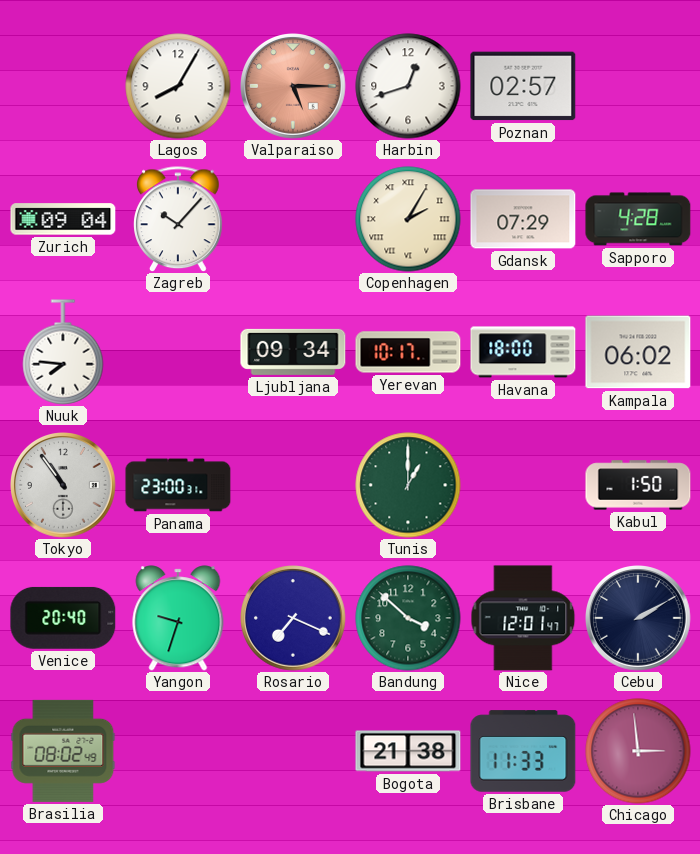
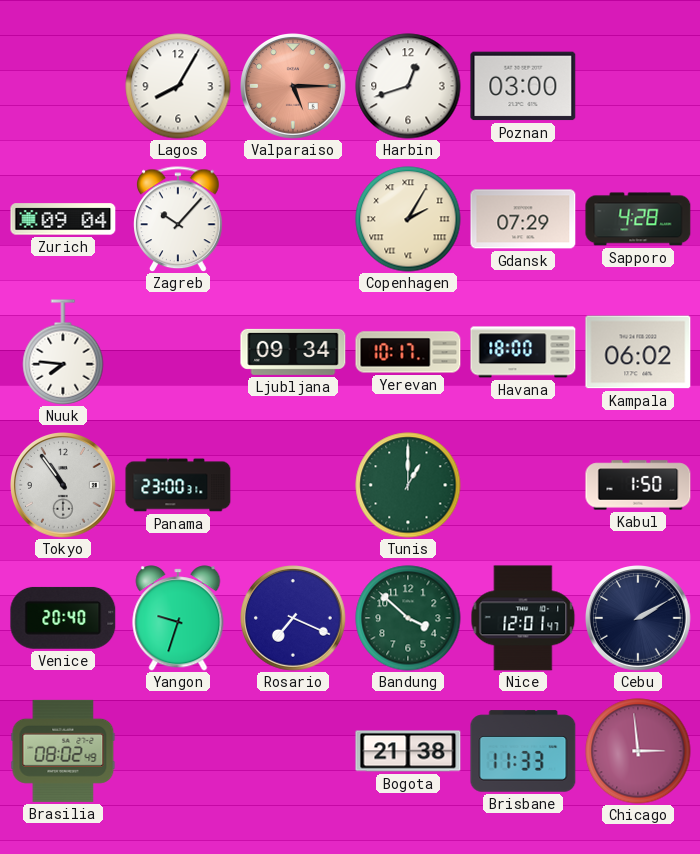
Poznan: 02:57 -> 03:00 (523, 86)
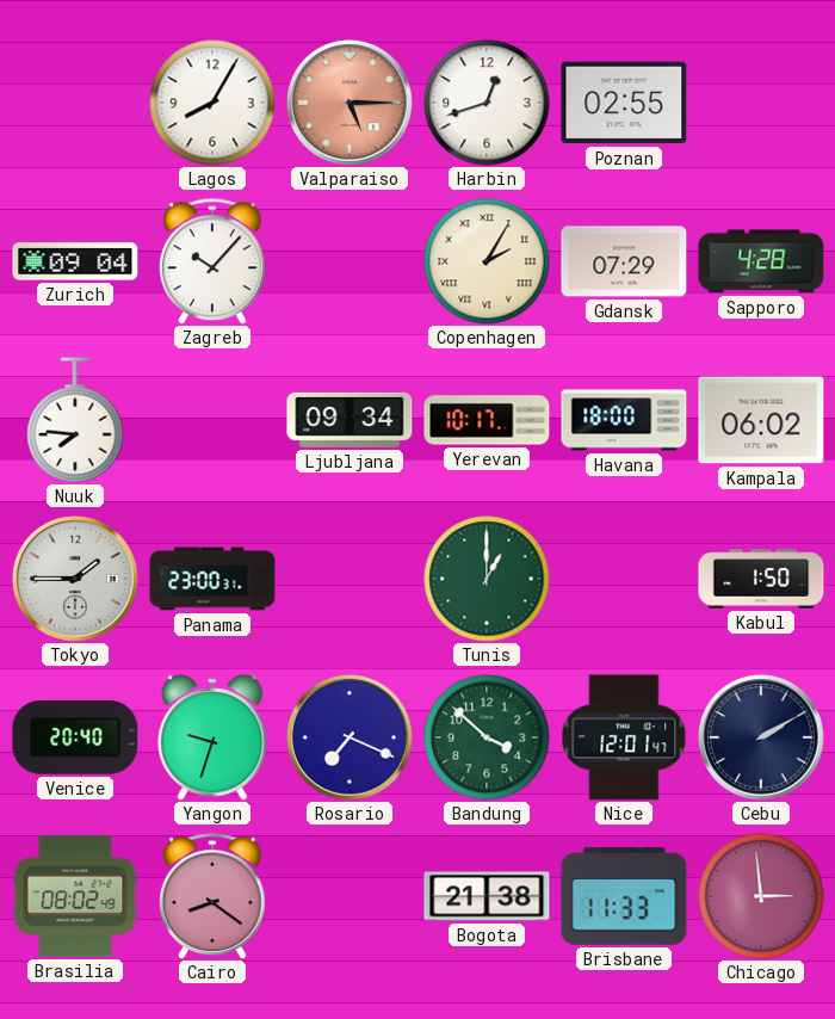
Poznan: 03:00 -> 02:55 (624, 103)
Tokyo: 10:54 -> 1:45 (76, 580)
Cairo: none -> 8:21 (212, 896)
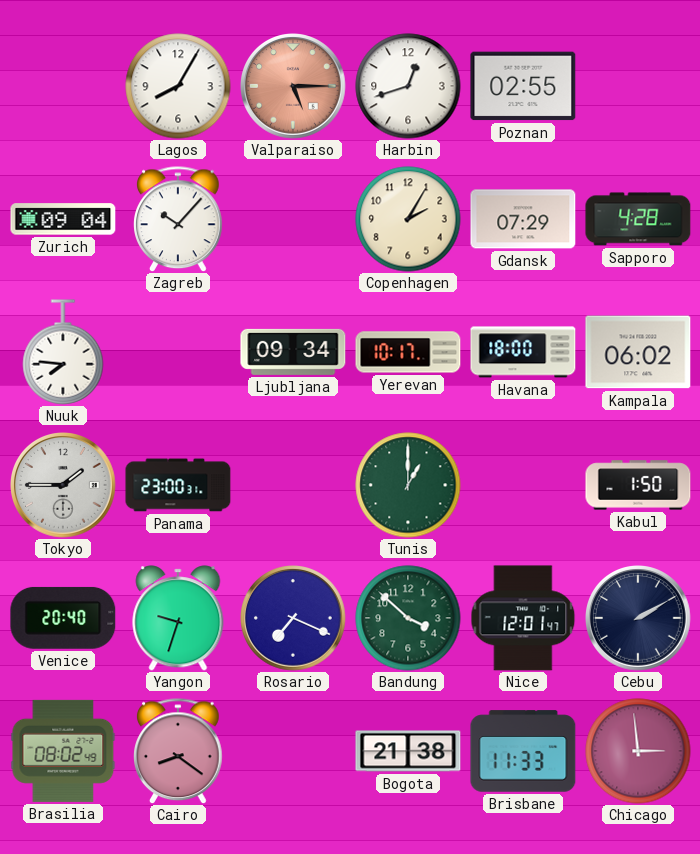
Copenhagen numerals: Roman -> Arabic (408, 219)
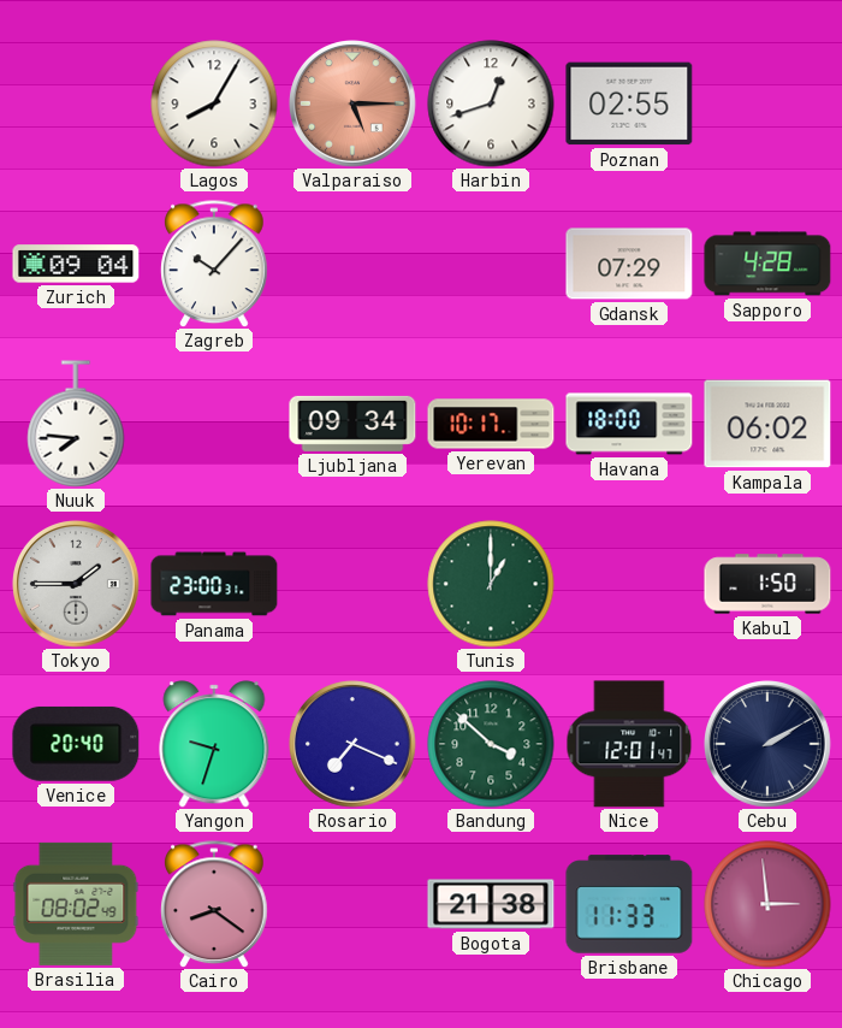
Copenhagen: 2:05 -> none (408, 219)
